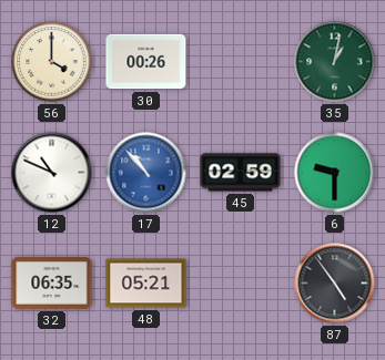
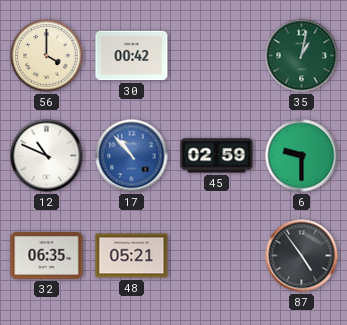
30: 00:26 -> 00:42 (132, 56)
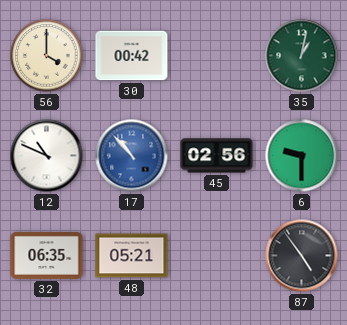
45: 02:59 -> 02:56 (217, 156)
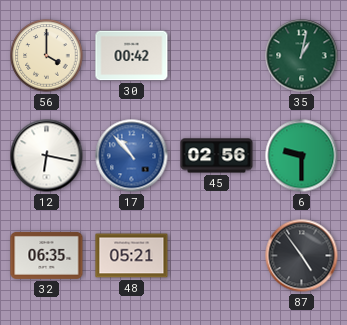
12: 10:49 -> 6:17 (47, 156)
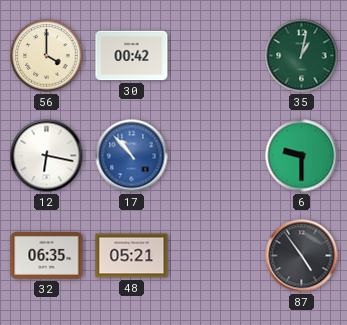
45: 02:56 -> none (217, 156)
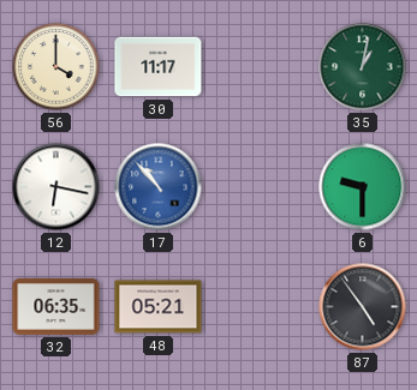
30: 00:42 -> 11:17 (159, 67)
